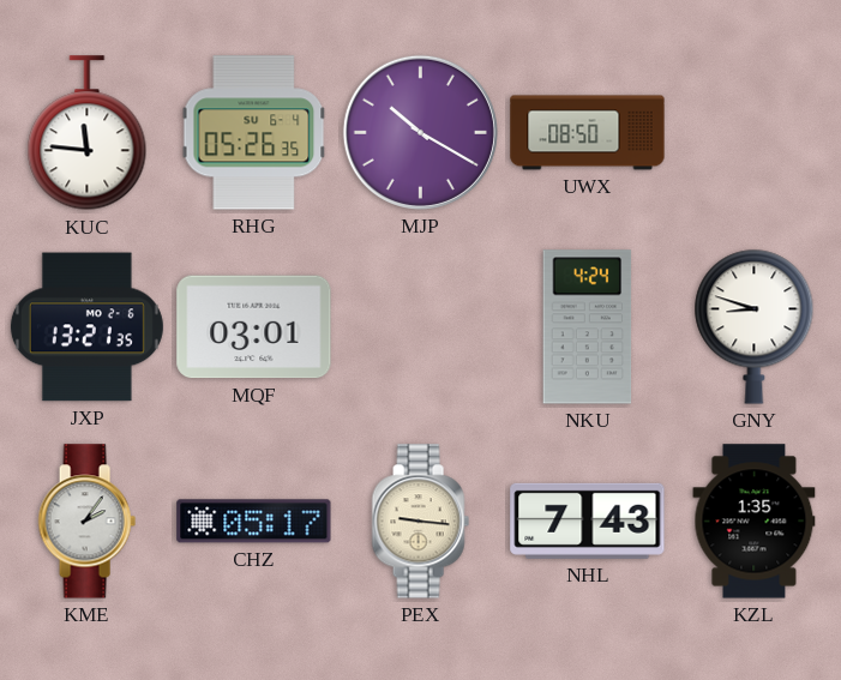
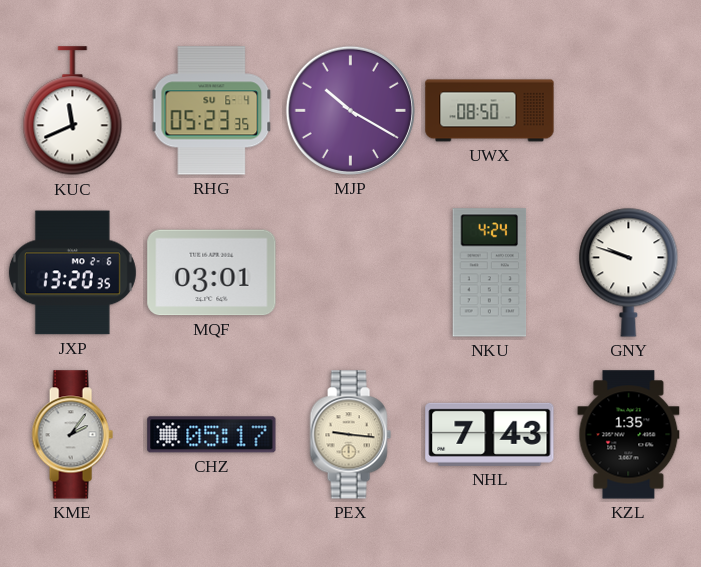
KUC: 11:46 -> 11:41 (73, 111)
RHG: 05:26 -> 05:23 (212, 111)
JXP: 13:21 -> 13:20 (72, 273)
GNY: 8:48 -> 9:48 (629, 272)
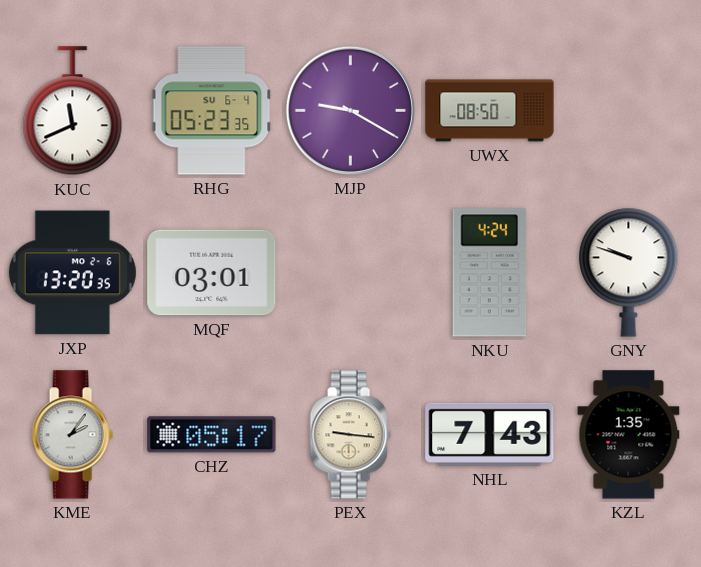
MJP: 10:20 -> 9:20 (350, 110)
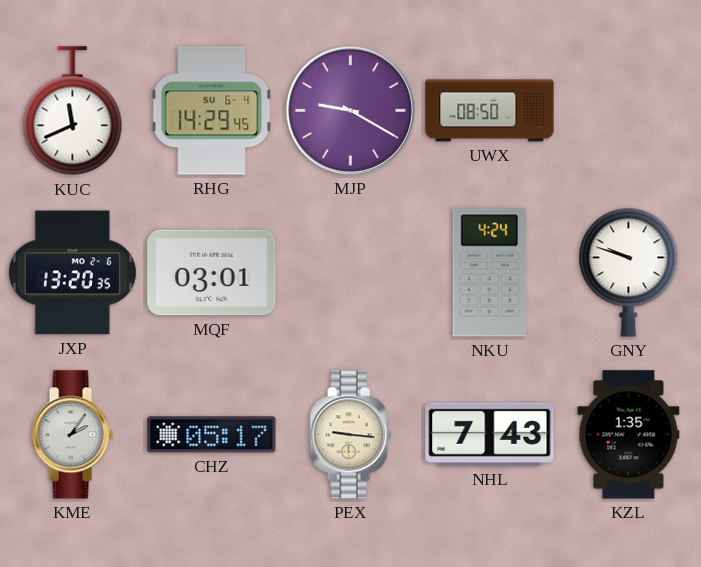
RHG: 05:23 -> 14:29 (212, 111)
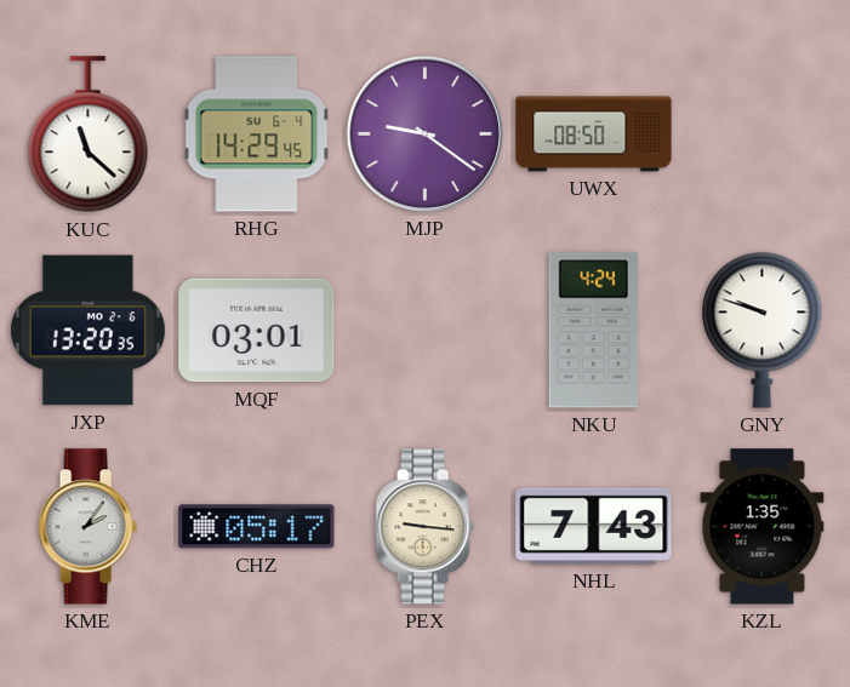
KUC: 11:41 -> 11:22 (89, 134)
MJP: 9:20 -> 9:21 (424, 133)
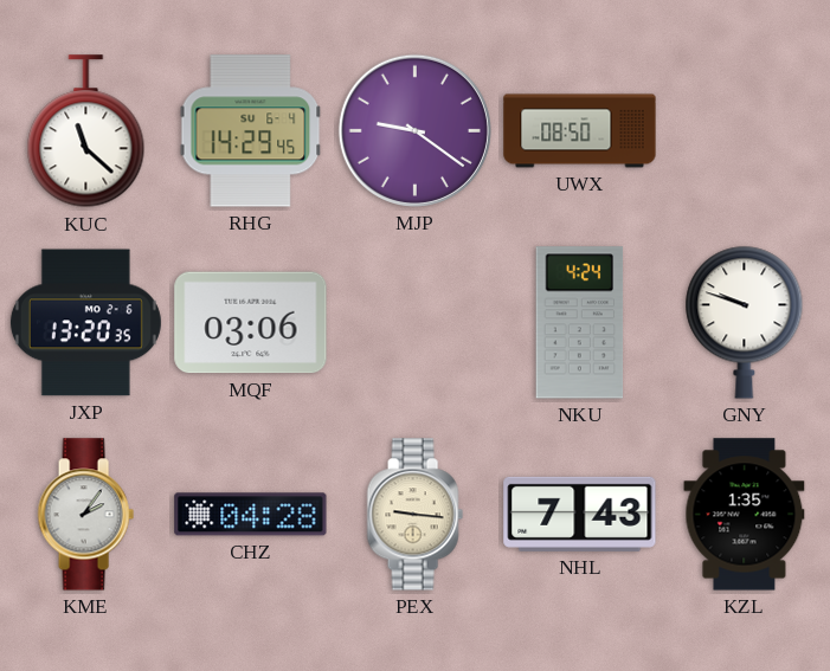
MQF: 03:01 -> 03:06 (251, 323)
CHZ: 05:17 -> 04:28 (251, 515)
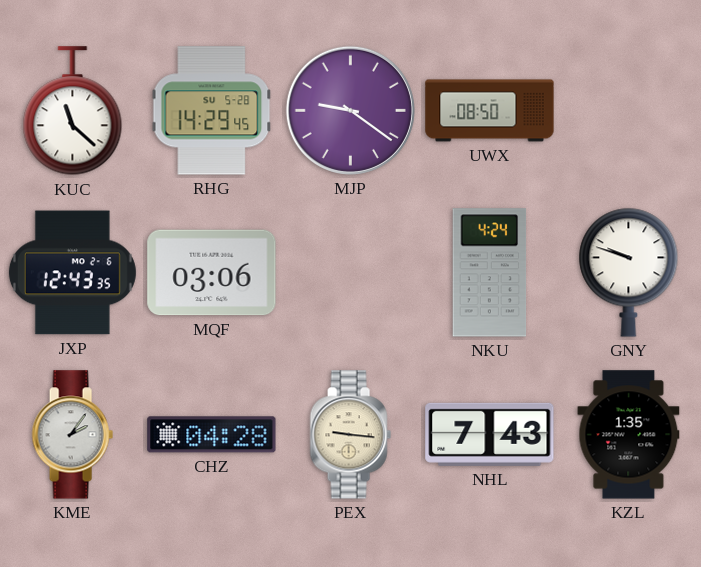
RHG date: SU 6-4 -> SU 5-28 (212, 111)
JXP: 13:20 -> 12:43 (72, 273)
